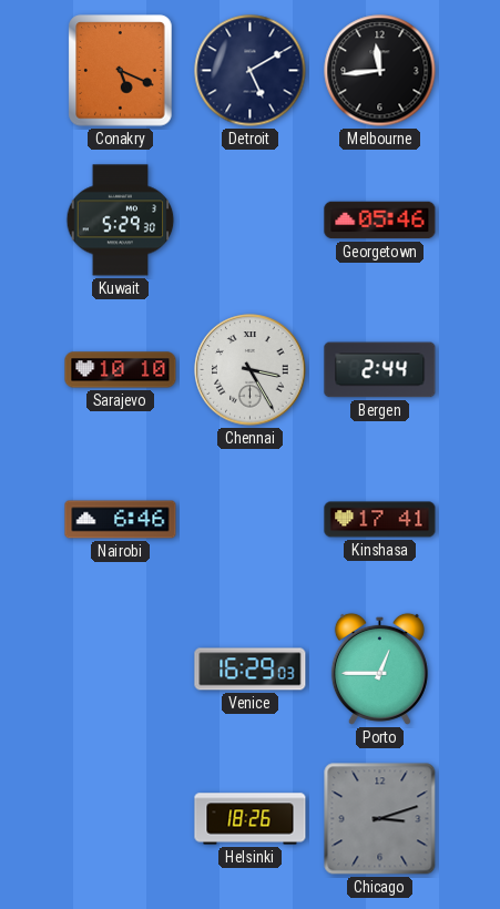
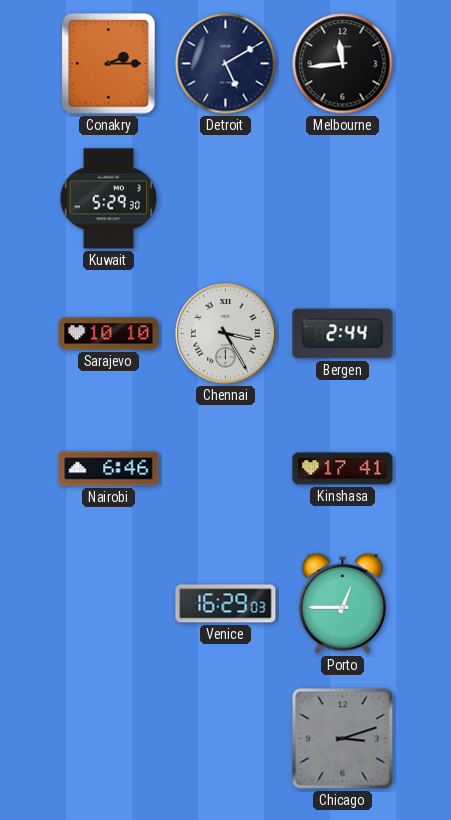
Conakry: 5:19 -> 2:15 (109, 64)
Georgetown: 05:46 -> none (380, 221)
Helsinki: 18:26 -> none (251, 819)
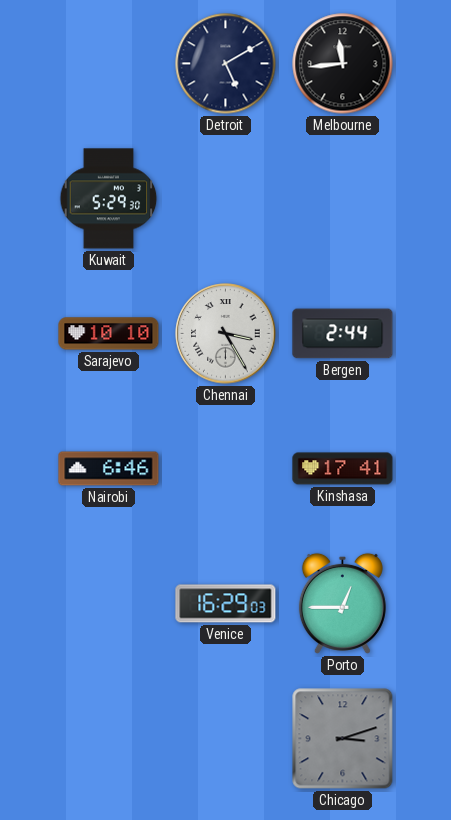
Conakry: 2:15 -> none (109, 64)
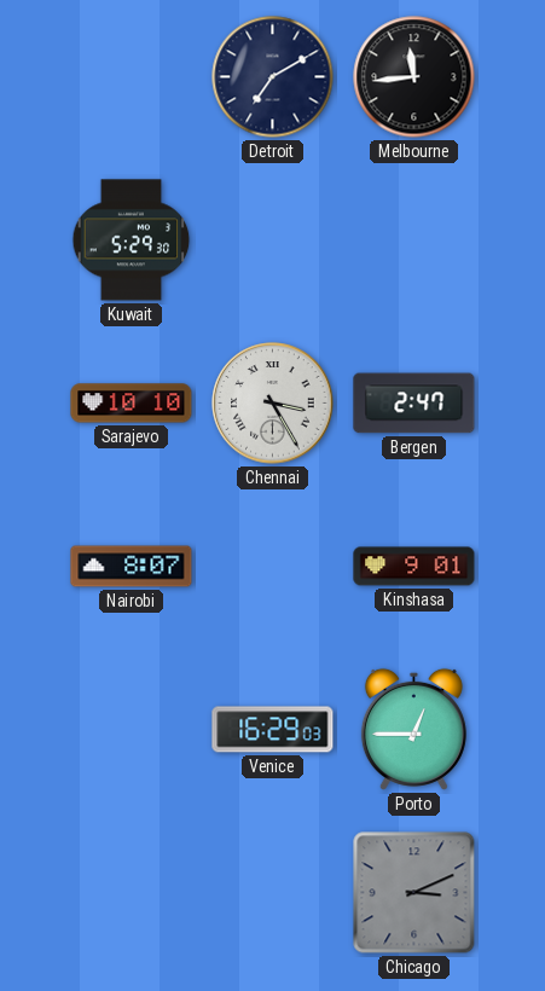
Detroit: 5:10 -> 7:10 (273, 77)
Bergen: 2:44 -> 2:47 (414, 404)
Nairobi: 6:46 -> 8:07 (132, 567)
Kinshasa: 17:41 -> 9:01 (414, 567)
Chicago: 3:12 -> 3:11 (414, 893)
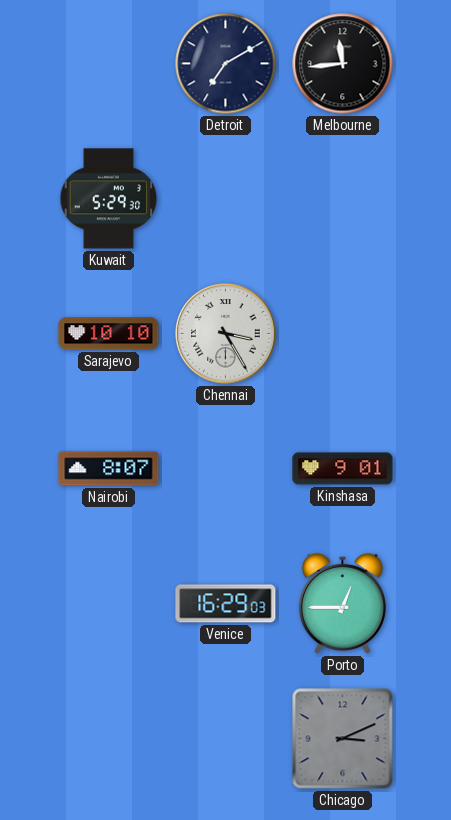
Bergen: 2:47 -> none (414, 404)
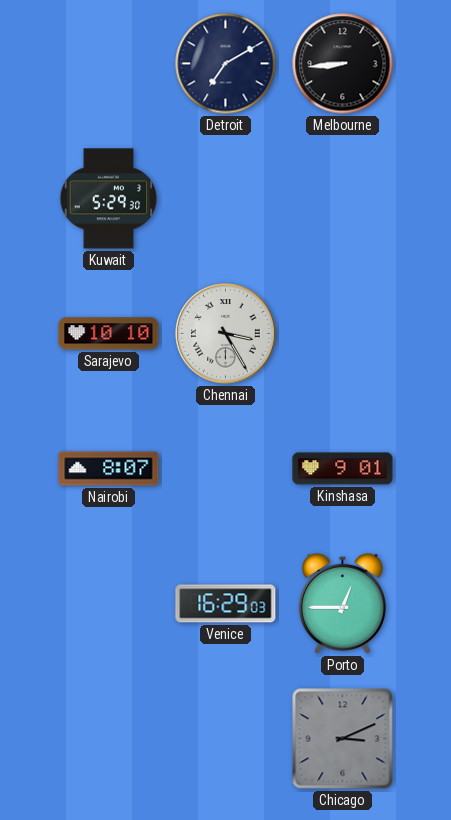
Melbourne: 11:44 -> 8:44 (343, 64)
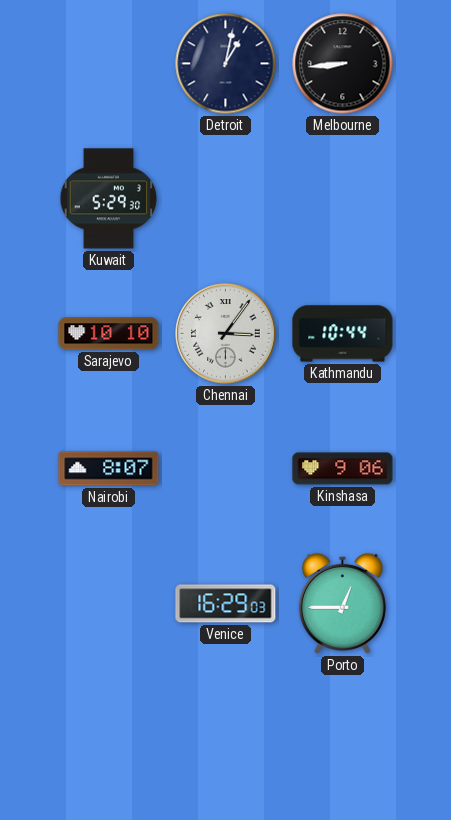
Detroit: 7:10 -> 1:02 (226, 64)
Chennai: 3:25 -> 3:06 (226, 334)
Kathmandu: none -> 10:44 (343, 334)
Kinshasa: 9:01 -> 9:06 (343, 469)
Chicago: 3:11 -> none (343, 739)
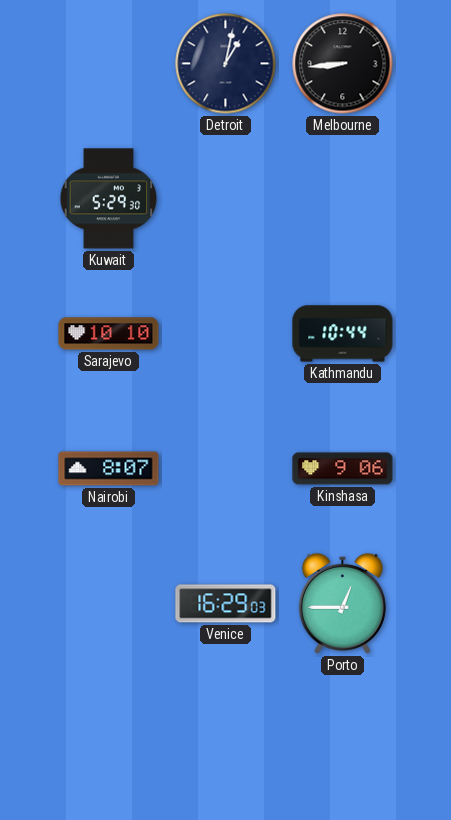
Chennai: 3:06 -> none (226, 334)
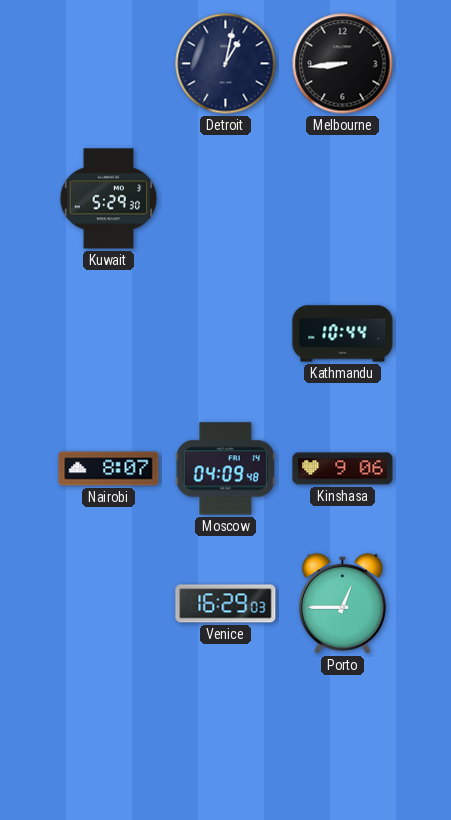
Sarajevo: 10:10 -> none (109, 334)
Moscow: none -> 04:09 (225, 469)
